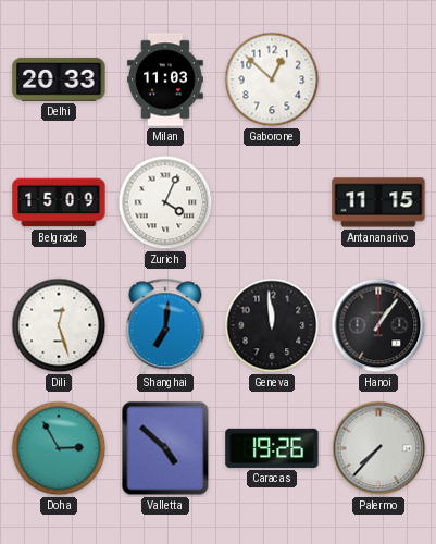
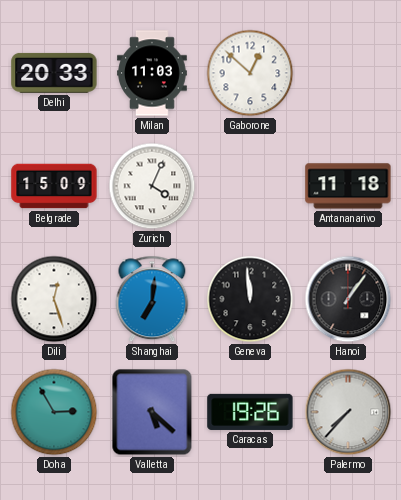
Antananarivo: 11:15 -> 11:18 (348, 186)
Valletta: 4:52 -> 5:22 (152, 412)
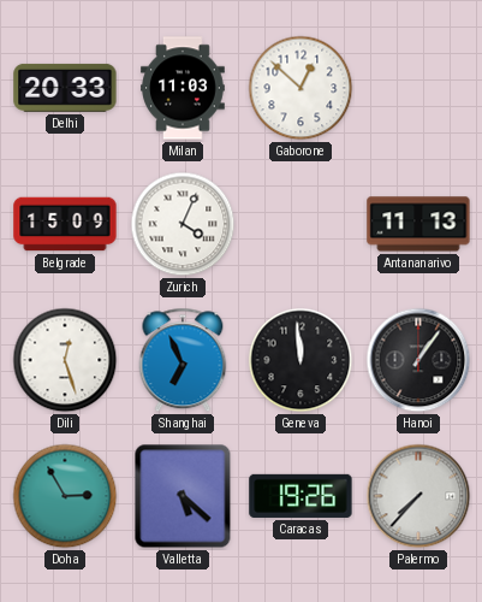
Antananarivo: 11:18 -> 11:13 (418, 224)
Shanghai: 7:01 -> 6:56 (183, 360)
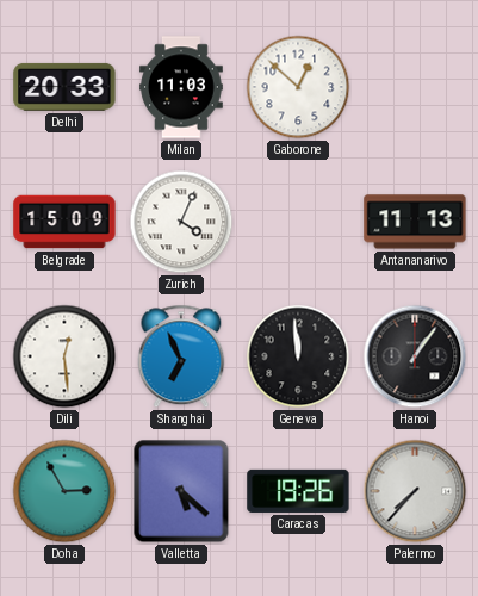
Dili: 12:27 -> 12:29 (64, 356)
